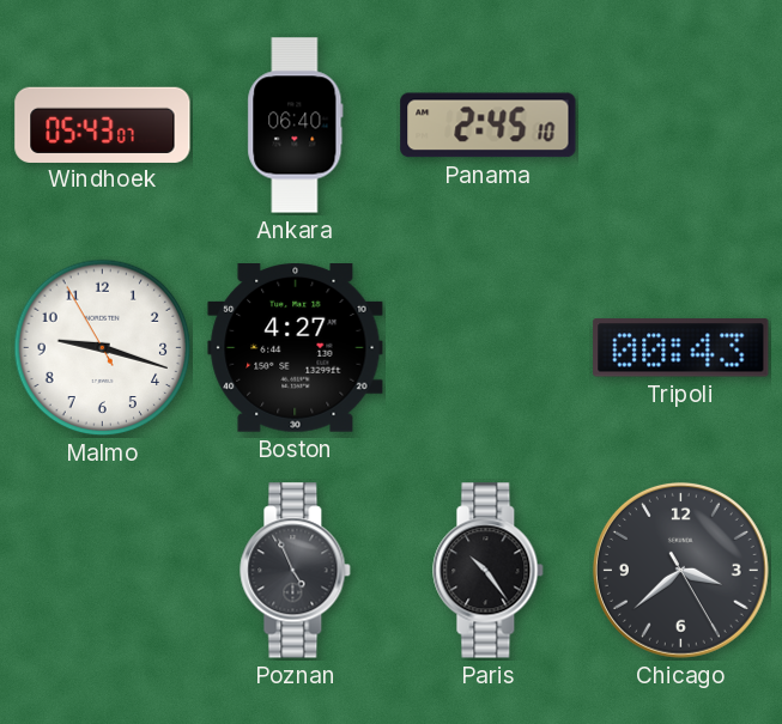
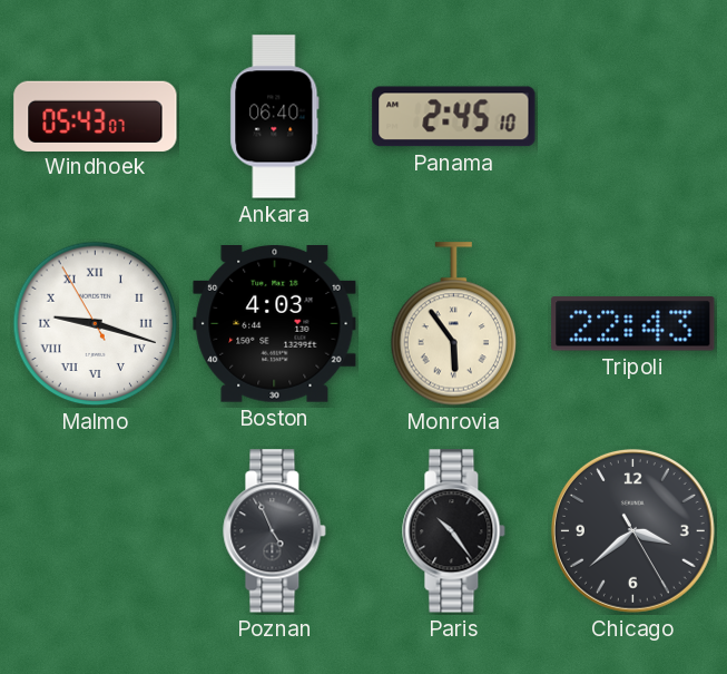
Malmo numerals: Arabic -> Roman (96, 324)
Boston: 4:27 -> 4:03 (275, 324)
Monrovia: none -> 5:54 (454, 324)
Tripoli: 00:43 -> 22:43 (633, 324)
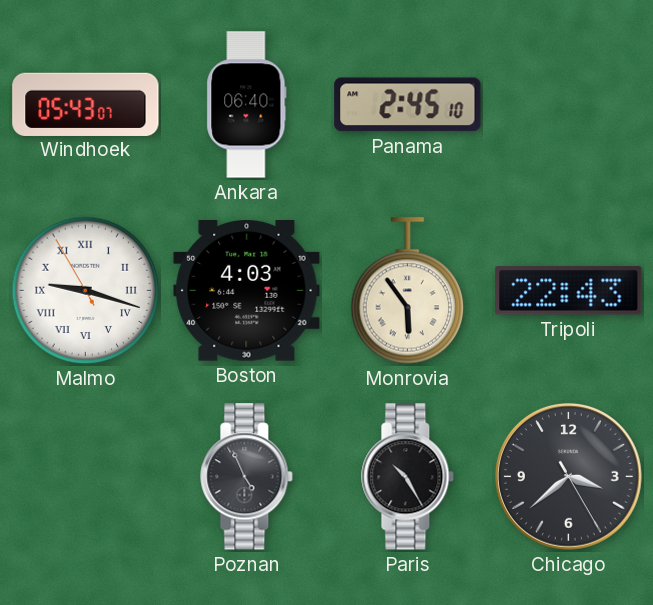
Paris: 10:24 -> 10:25 (408, 477)
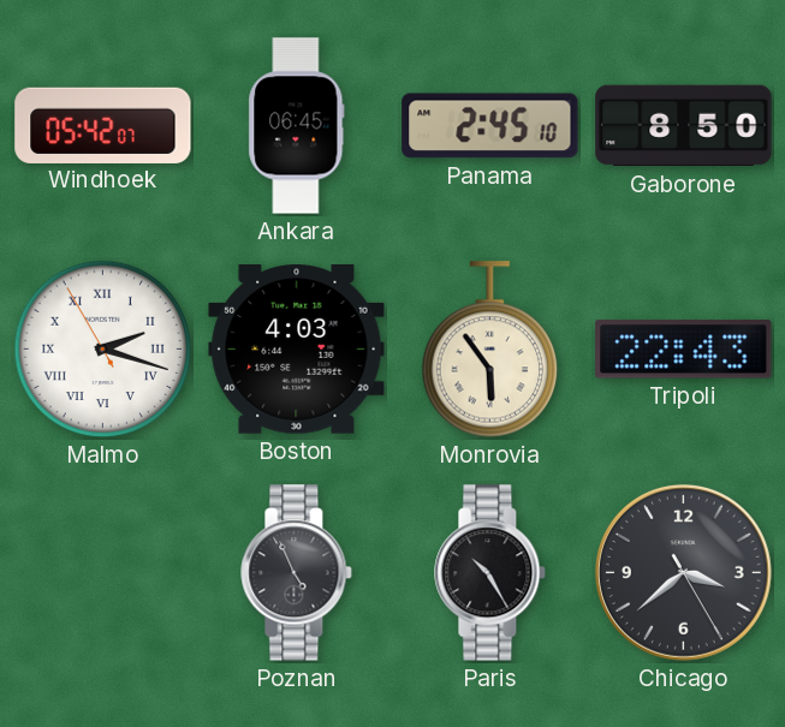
Windhoek: 05:43 -> 05:42 (103, 125)
Ankara: 06:40 -> 06:45 (297, 126)
Gaborone: none -> 8:50 (684, 126)
Malmo: 9:17 -> 2:17 (103, 350)
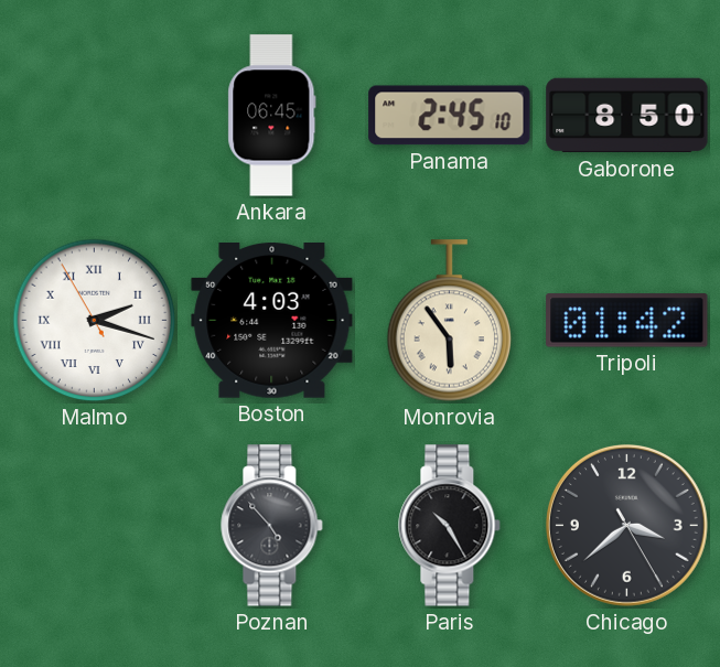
Windhoek: 05:42 -> none (103, 125)
Tripoli: 22:43 -> 01:42 (627, 321)
Poznan: 4:56 -> 4:53 (272, 526)
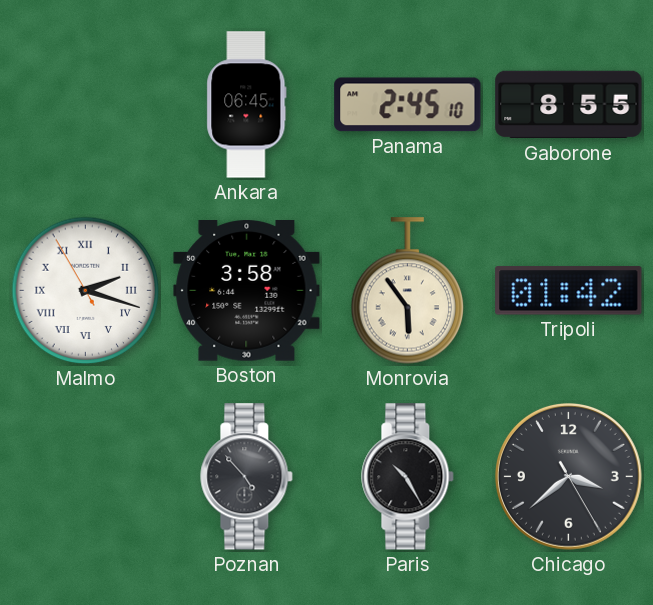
Gaborone: 8:50 -> 8:55 (569, 105)
Boston: 4:03 -> 3:58 (247, 291)
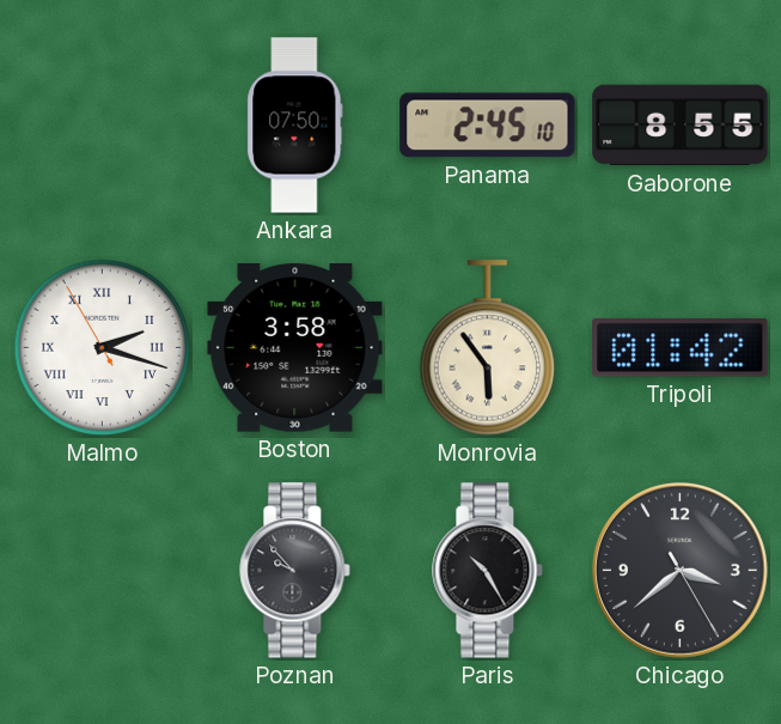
Ankara: 06:45 -> 07:50 (295, 126)
Poznan: 4:53 -> 9:53 (295, 571)
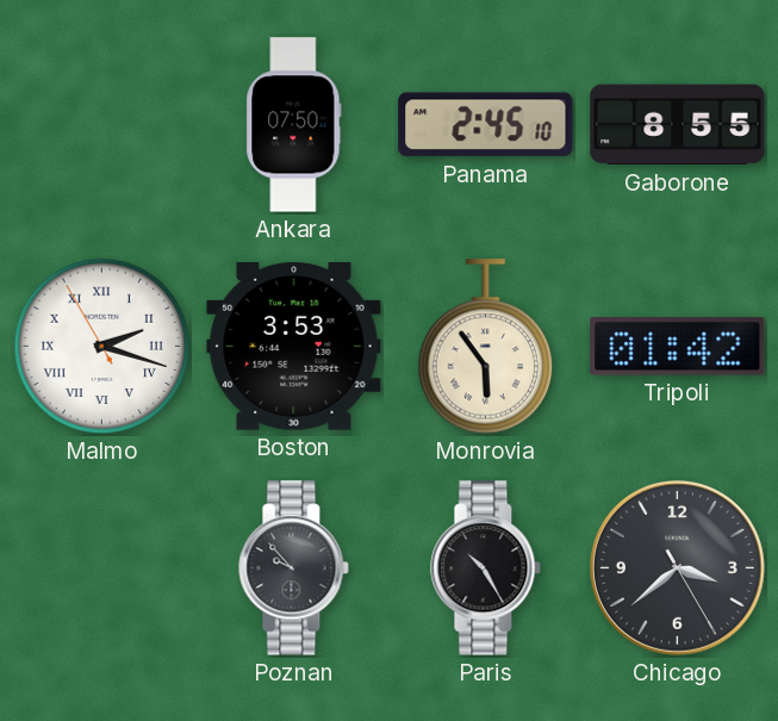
Boston: 3:58 -> 3:53 (294, 347)
